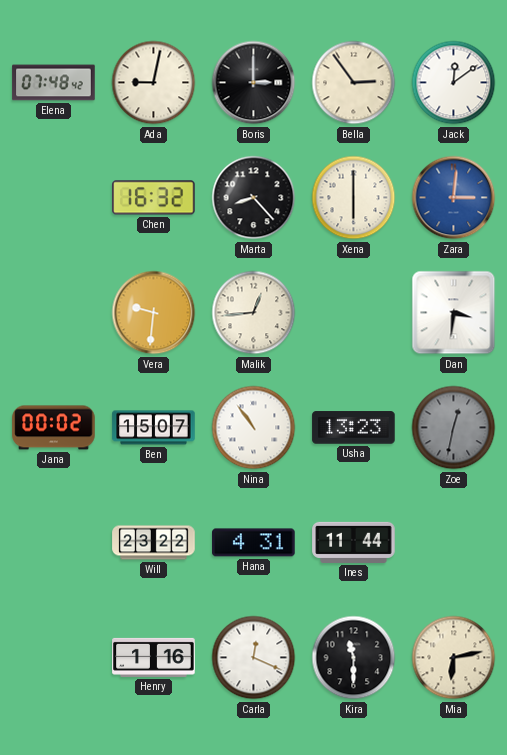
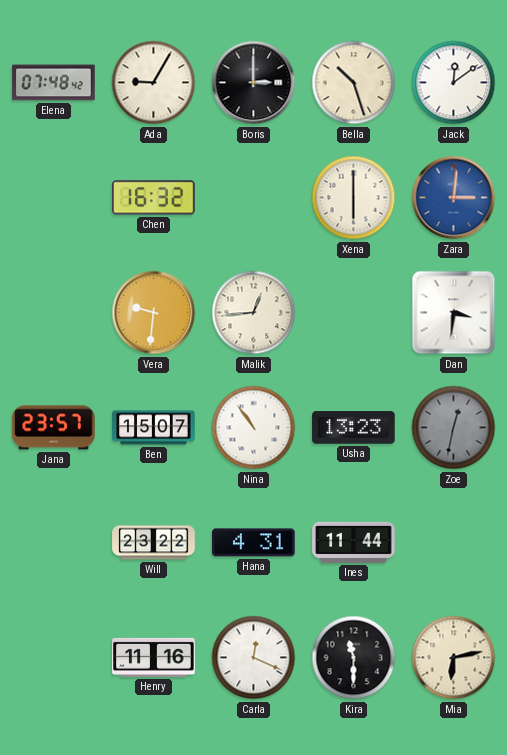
Ada: 9:02 -> 9:05 (154, 83)
Bella: 2:54 -> 10:27 (354, 83)
Marta: 8:23 -> none (254, 198)
Jana: 00:02 -> 23:57 (54, 428)
Henry: 1:16 -> 11:16 (154, 657)
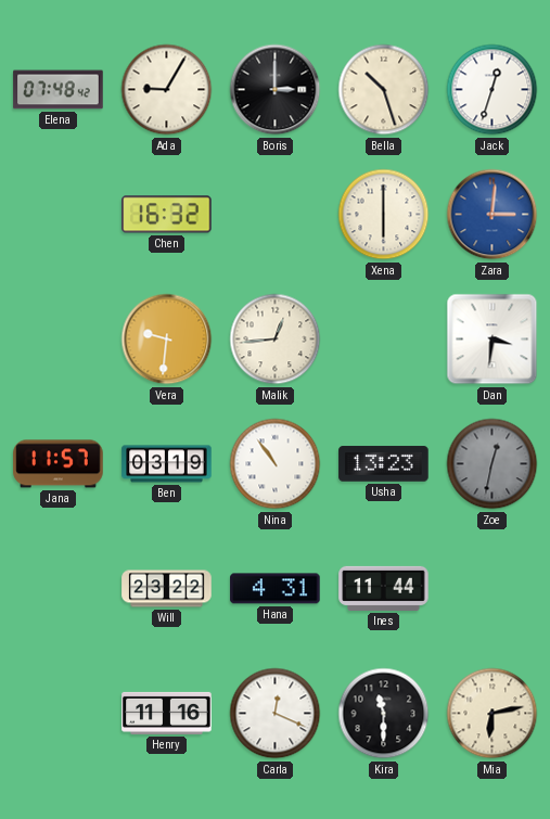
Jack: 12:09 -> 12:33 (493, 90)
Jana: 23:57 -> 11:57 (59, 464)
Ben: 15:07 -> 03:19 (167, 464)
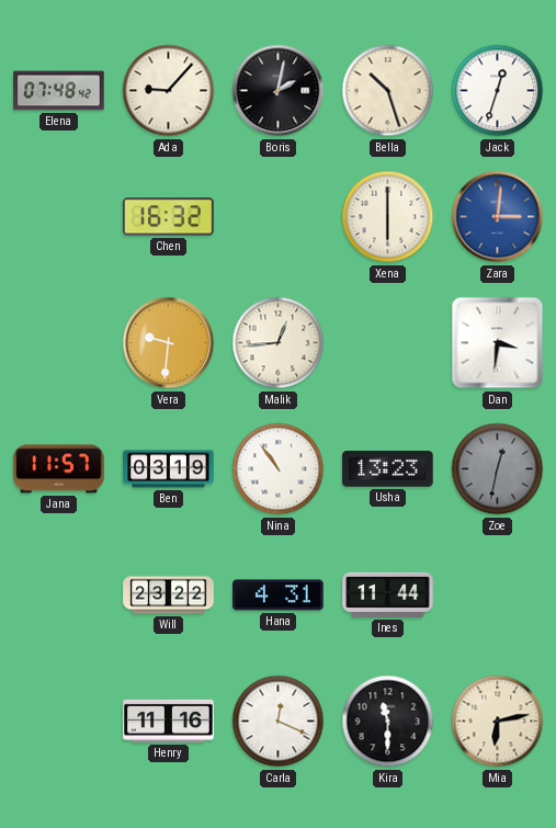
Ada: 9:05 -> 9:07 (169, 91)
Boris: 3:00 -> 2:02 (279, 91)
